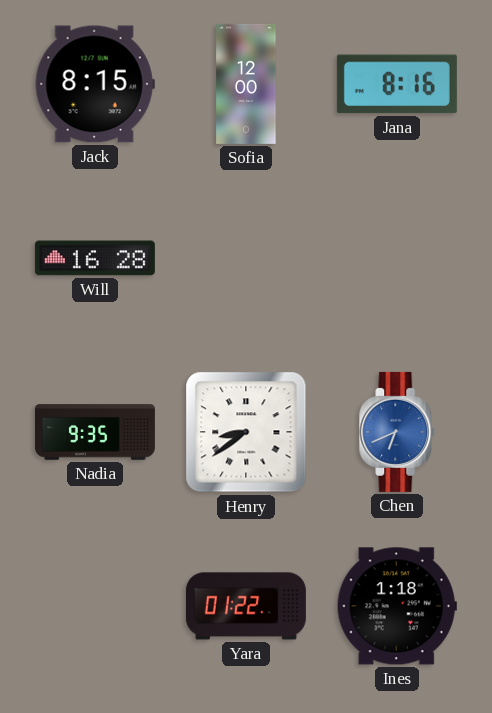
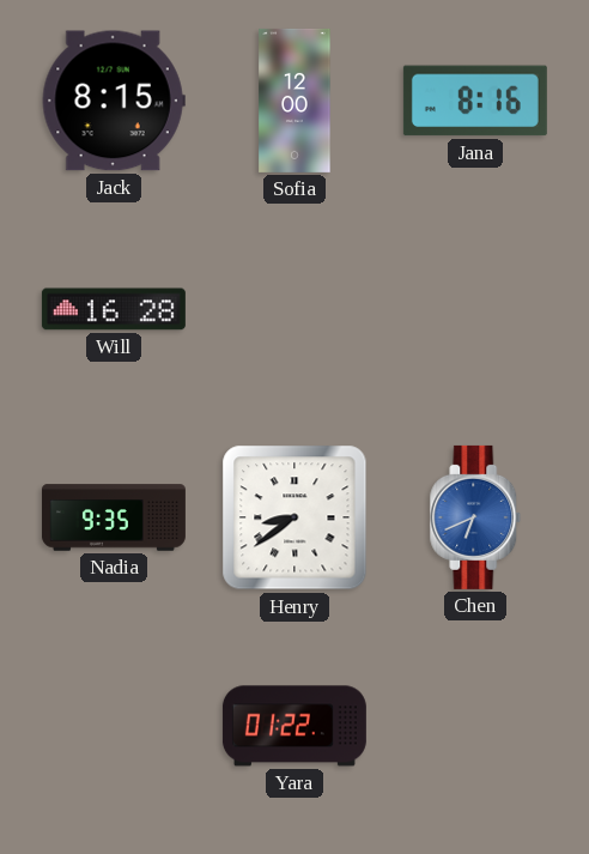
Ines: 1:18 -> none (397, 606)
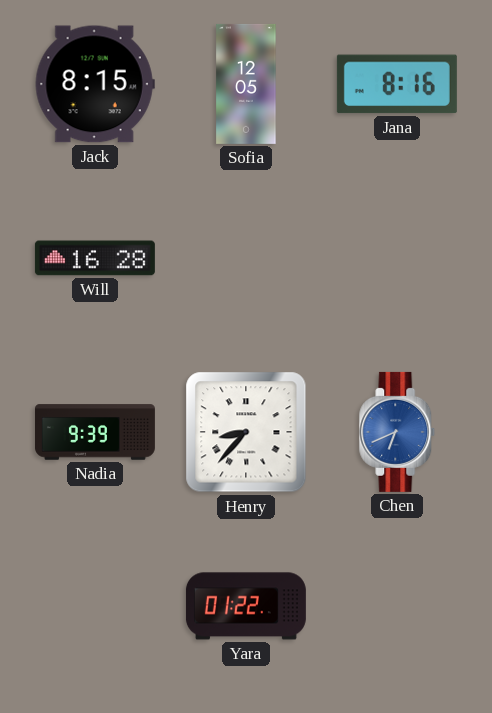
Sofia: 12:00 -> 12:05 (246, 84)
Nadia: 9:35 -> 9:39 (95, 432)
Henry: 8:39 -> 8:37 (246, 432)
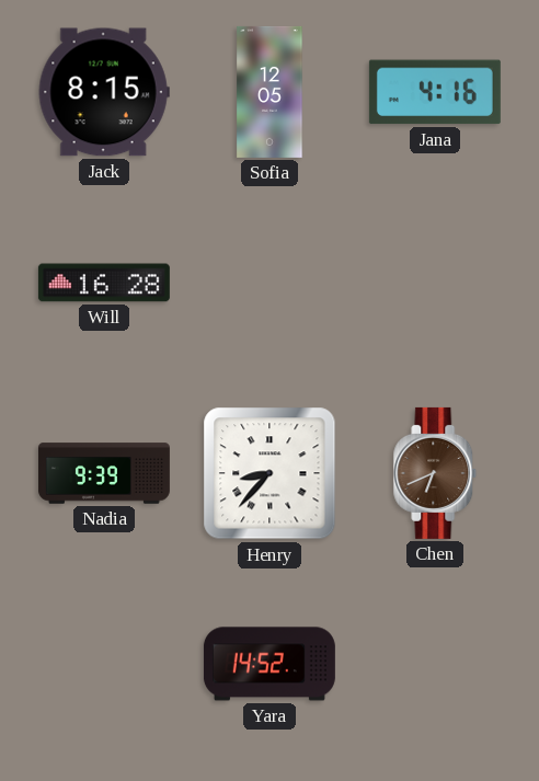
Jana: 8:16 -> 4:16 (435, 92)
Chen dial: blue -> brown (435, 473)
Yara: 01:22 -> 14:52 (269, 664)
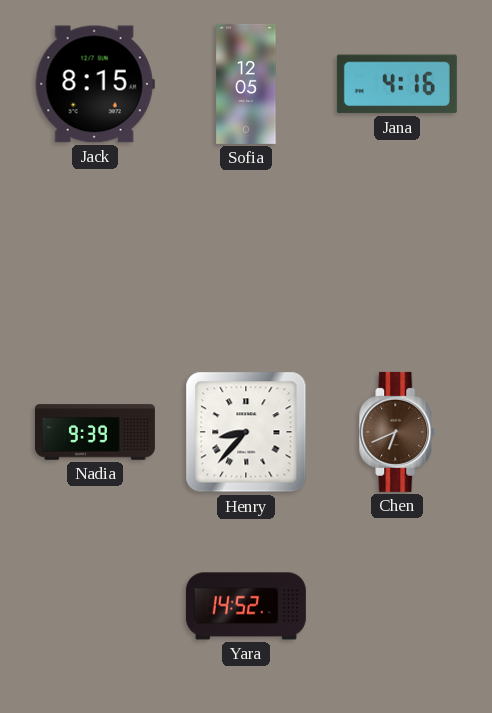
Will: 16:28 -> none (104, 283)
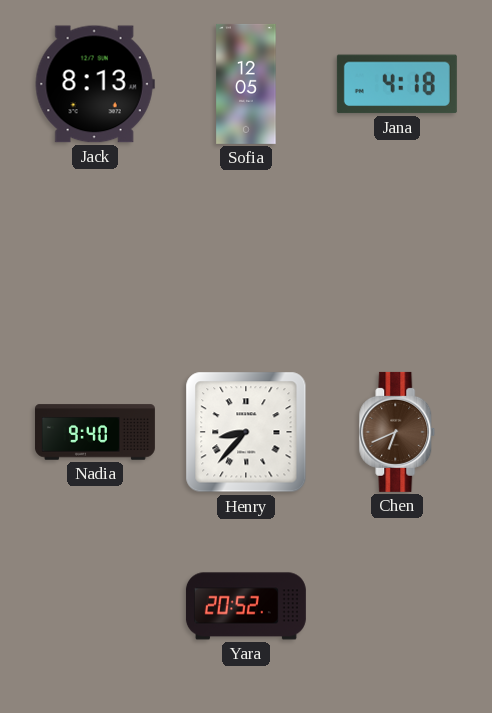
Jack: 8:15 -> 8:13 (95, 84)
Jana: 4:16 -> 4:18 (397, 84)
Nadia: 9:39 -> 9:40 (95, 432)
Yara: 14:52 -> 20:52 (246, 606)
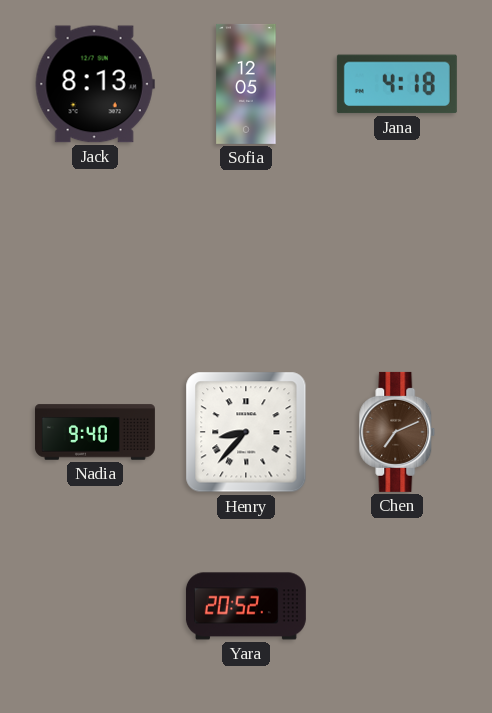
Chen: 6:41 -> 7:11 (397, 432)
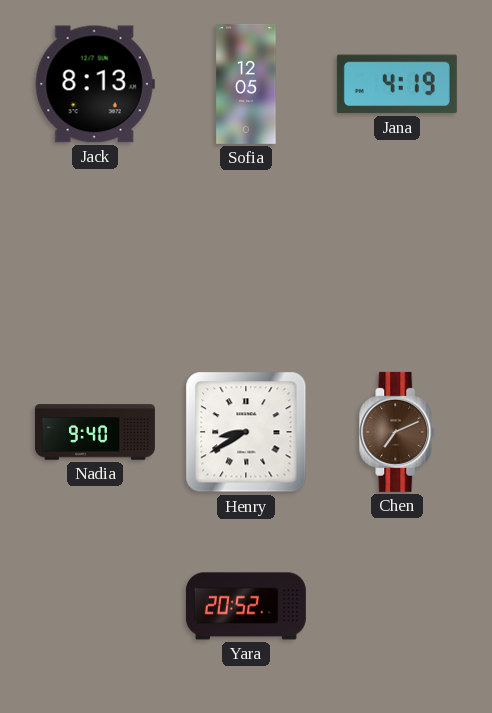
Jana: 4:18 -> 4:19 (397, 84)
Henry: 8:37 -> 8:40 (246, 432)
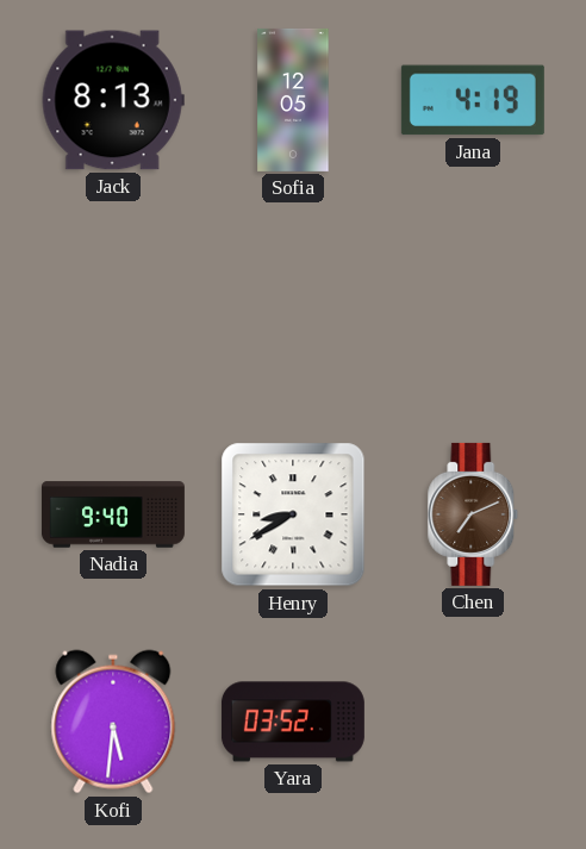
Kofi: none -> 5:31 (113, 722)
Yara: 20:52 -> 03:52 (293, 722)
